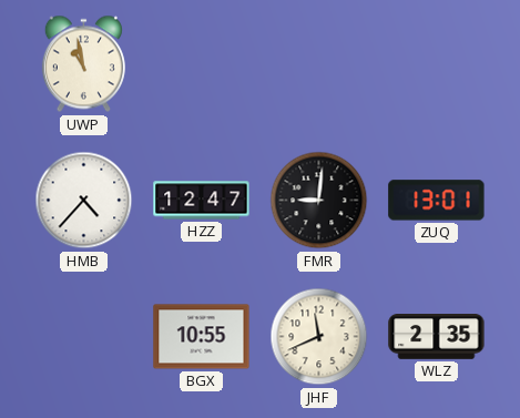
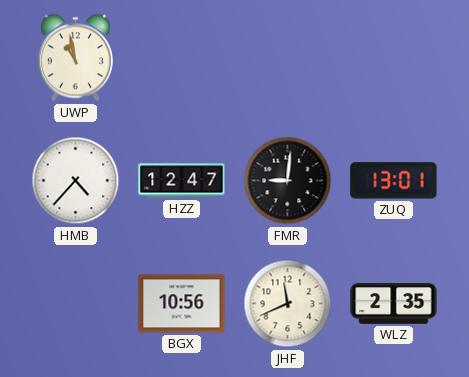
BGX: 10:55 -> 10:56 (182, 304)
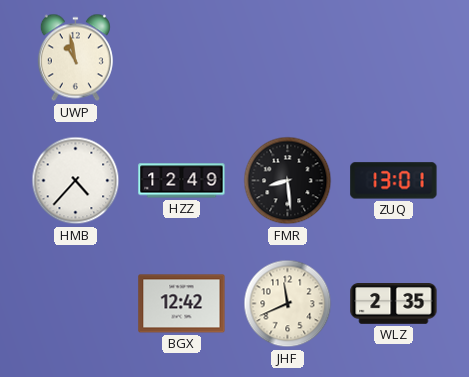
HZZ: 12:47 -> 12:49 (182, 181)
FMR: 9:01 -> 8:29 (288, 181)
BGX: 10:56 -> 12:42 (182, 304)
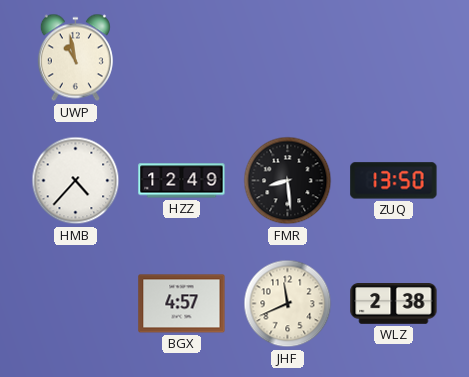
ZUQ: 13:01 -> 13:50 (394, 181)
BGX: 12:42 -> 4:57 (182, 304)
WLZ: 2:35 -> 2:38 (394, 304)
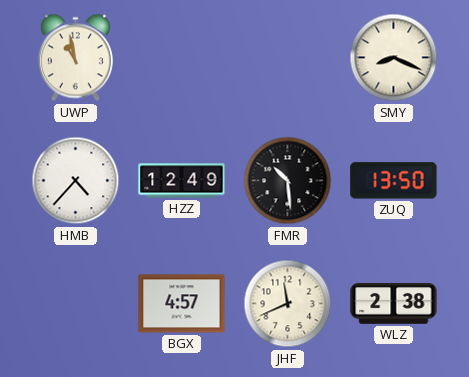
SMY: none -> 8:19 (394, 58)
FMR: 8:29 -> 10:29 (288, 181)
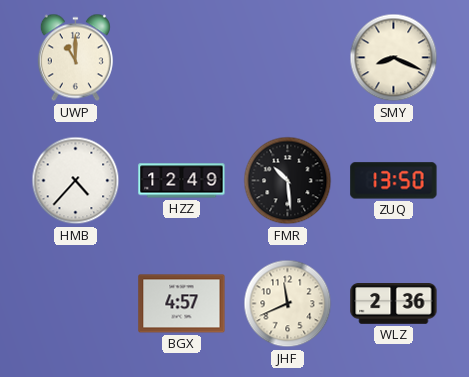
UWP: 10:58 -> 11:00 (75, 58)
WLZ: 2:38 -> 2:36 (394, 304)
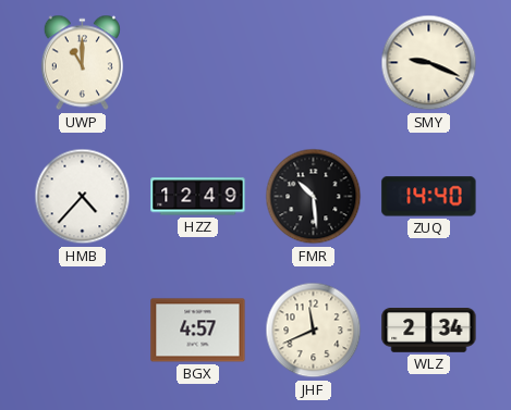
SMY: 8:19 -> 9:19 (429, 63)
ZUQ: 13:50 -> 14:40 (429, 197)
WLZ: 2:36 -> 2:34 (429, 331)
